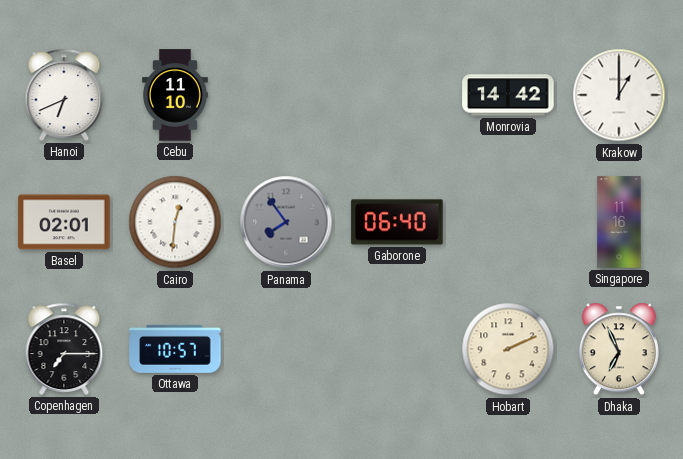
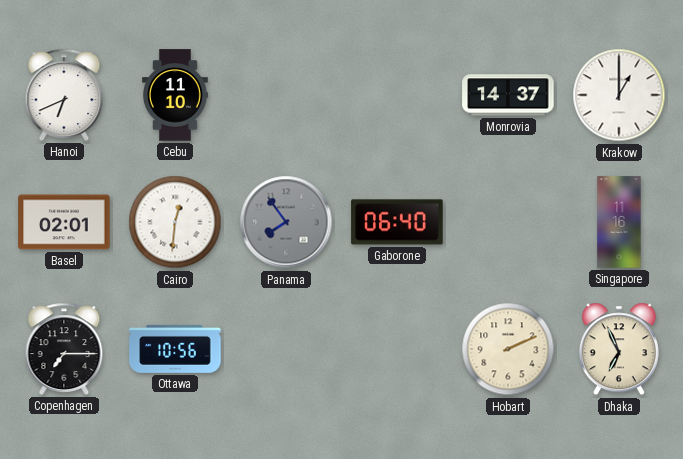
Monrovia: 14:42 -> 14:37 (508, 95)
Ottawa: 10:57 -> 10:56 (175, 349)
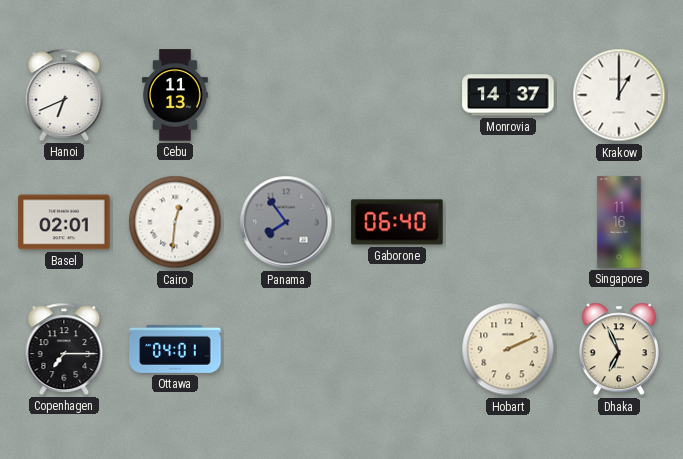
Cebu: 11:10 -> 11:13 (176, 95)
Ottawa: 10:56 -> 04:01 (175, 349)
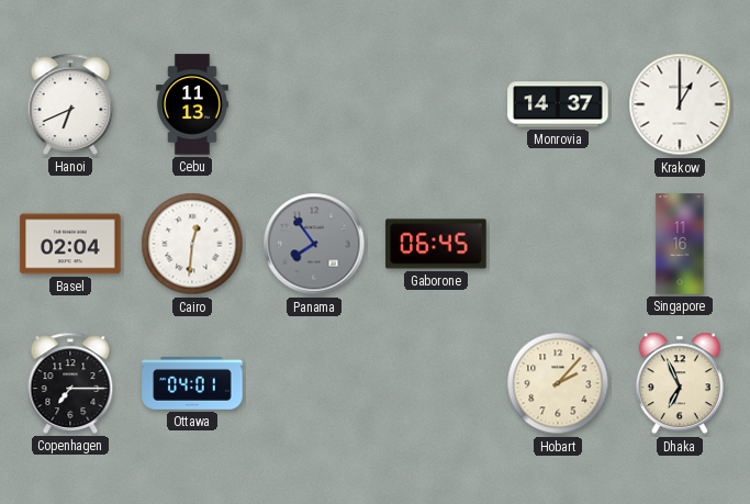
Basel: 02:01 -> 02:04 (70, 244)
Gaborone: 06:40 -> 06:45 (436, 244)
Hobart: 2:11 -> 2:07 (558, 383)
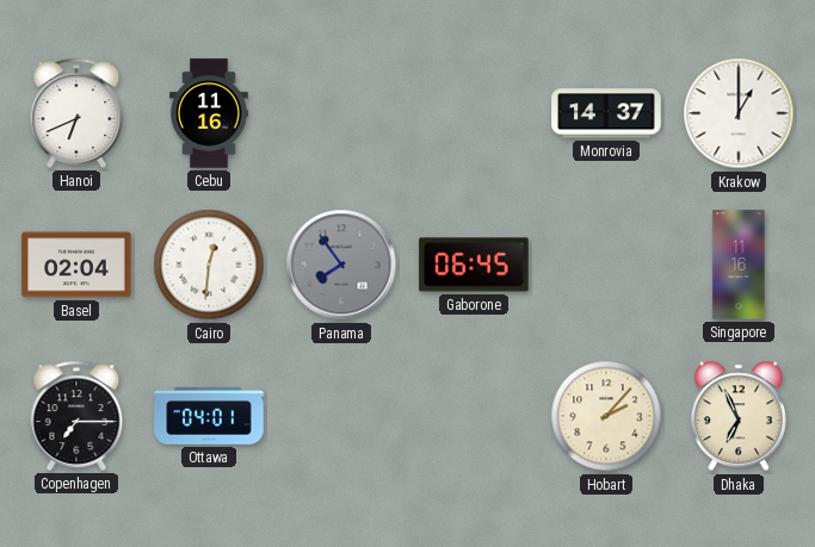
Cebu: 11:13 -> 11:16 (210, 113)
